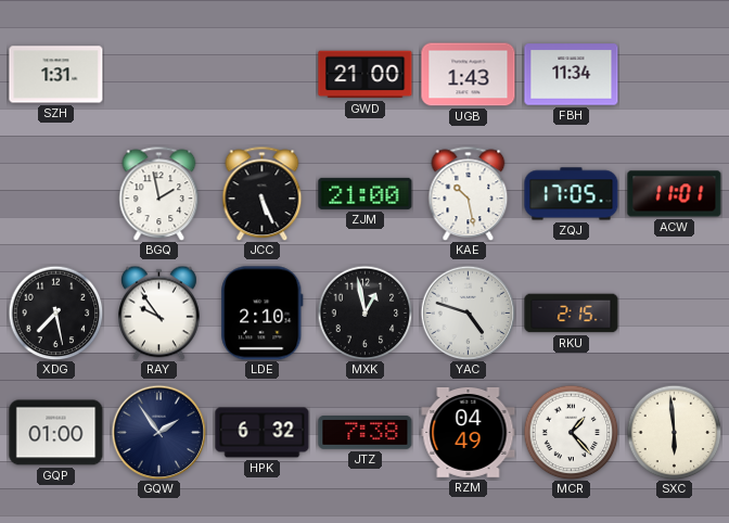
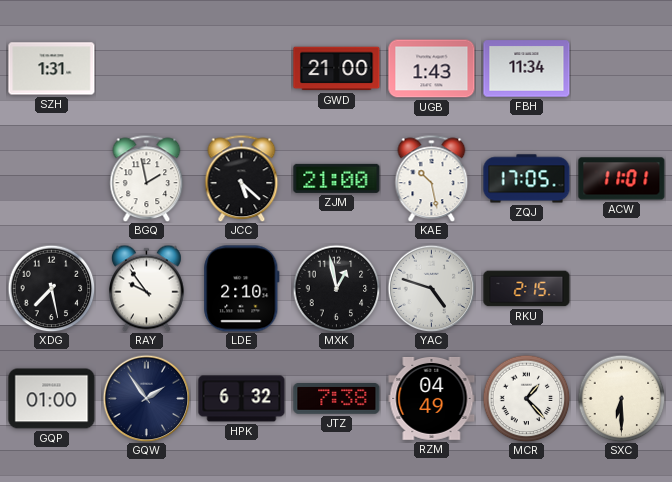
JCC: 5:26 -> 5:22 (242, 178)
SXC: 5:59 -> 6:30 (621, 398)
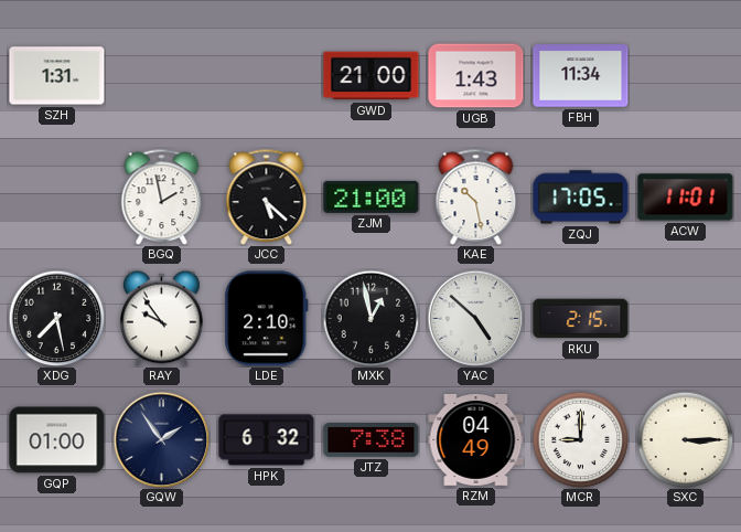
YAC: 4:48 -> 4:52 (475, 318)
MCR: 1:23 -> 9:00 (580, 439)
SXC: 6:30 -> 3:15 (685, 439)
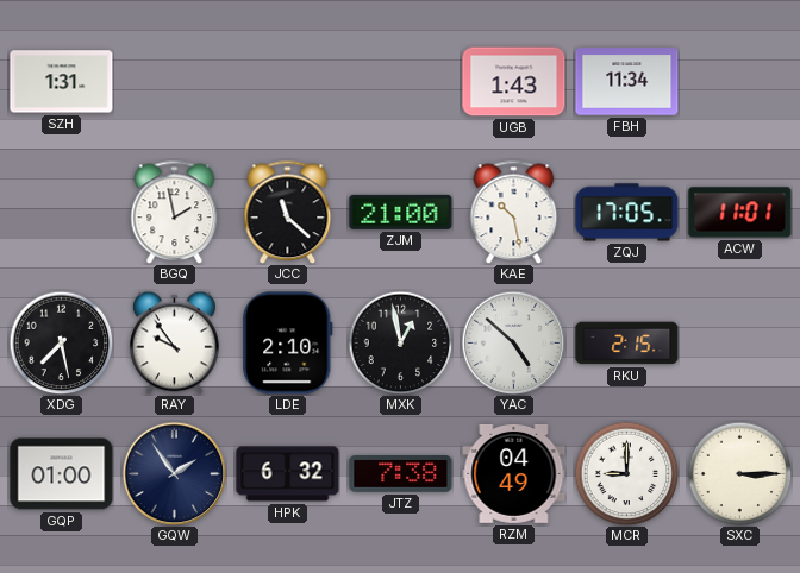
GWD: 21:00 -> none (372, 76)
JCC: 5:22 -> 11:22 (288, 212)
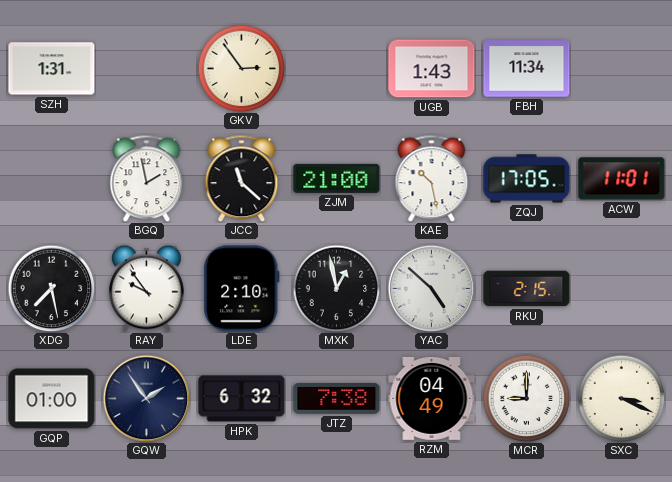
GKV: none -> 2:54 (241, 68)
SXC: 3:15 -> 3:19 (621, 398)
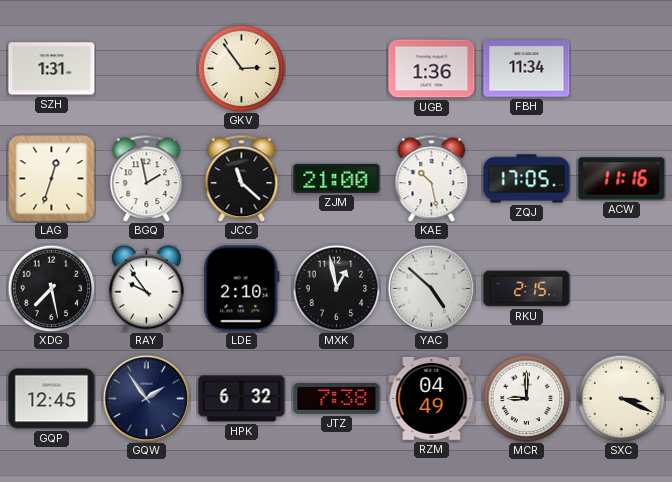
UGB: 1:43 -> 1:36 (432, 69)
LAG: none -> 12:33 (52, 179)
ACW: 11:01 -> 11:16 (622, 179)
GQP: 01:00 -> 12:45 (52, 399)
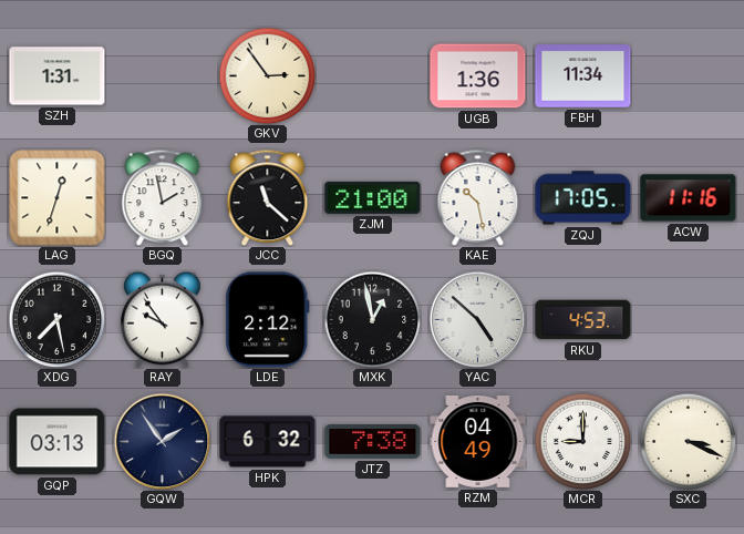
LDE: 2:10 -> 2:12 (268, 320)
RKU: 2:15 -> 4:53 (583, 320)
GQP: 12:45 -> 03:13 (58, 442)
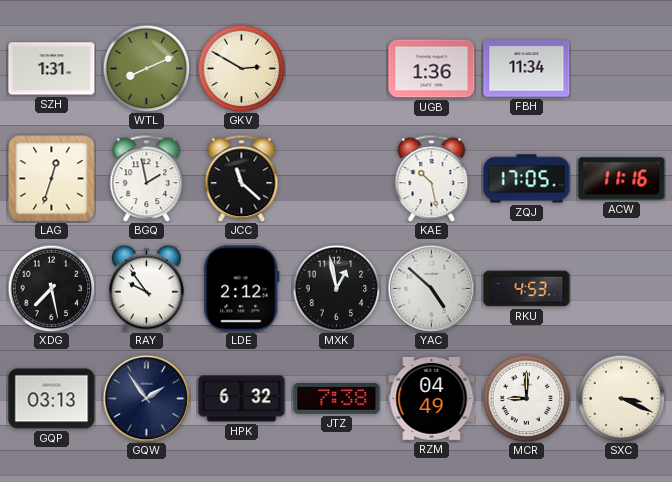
WTL: none -> 8:11 (146, 68)
GKV: 2:54 -> 2:50 (241, 68)
ZJM: 21:00 -> none (373, 197)
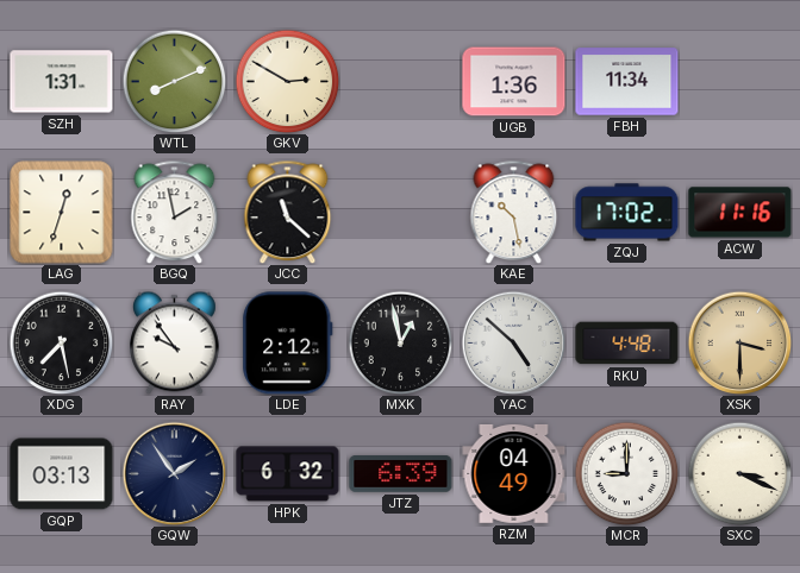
ZQJ: 17:05 -> 17:02 (627, 213)
RKU: 4:53 -> 4:48 (627, 344)
XSK: none -> 3:30 (739, 342)
JTZ: 7:38 -> 6:39 (401, 474)
